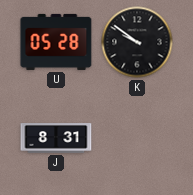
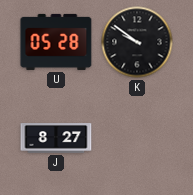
J: 8:31 -> 8:27 (56, 138)
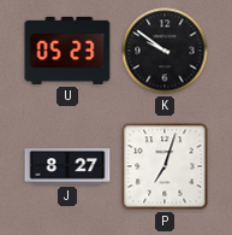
U: 05:28 -> 05:23 (67, 51)
P: none -> 7:03 (165, 166)
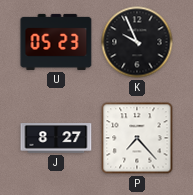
K: 9:51 -> 9:56 (137, 42)
P: 7:03 -> 7:23 (137, 138)
